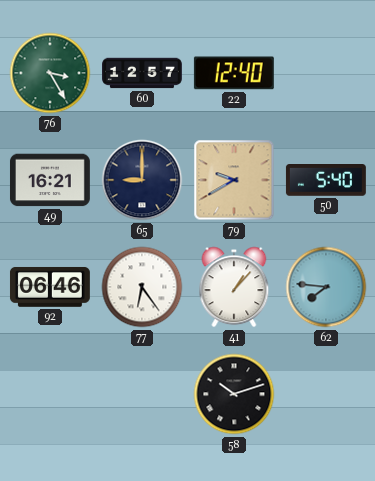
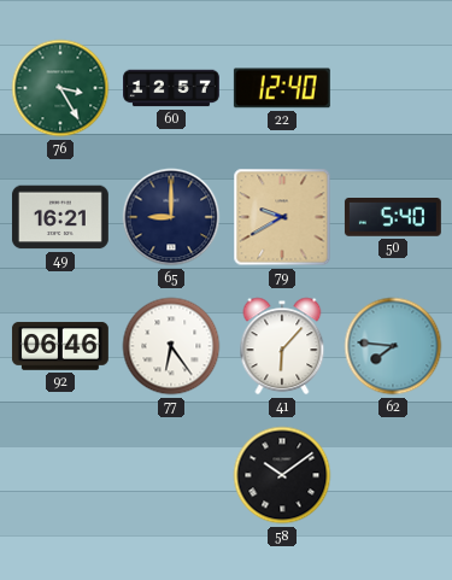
41: 1:07 -> 6:07 (282, 346)
58: 10:12 -> 10:09 (282, 475)
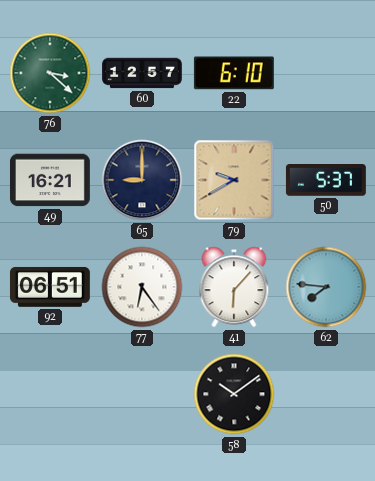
76: 3:25 -> 3:22 (50, 73)
22: 12:40 -> 6:10 (234, 73)
50: 5:40 -> 5:37 (326, 181)
92: 06:46 -> 06:51 (50, 287)
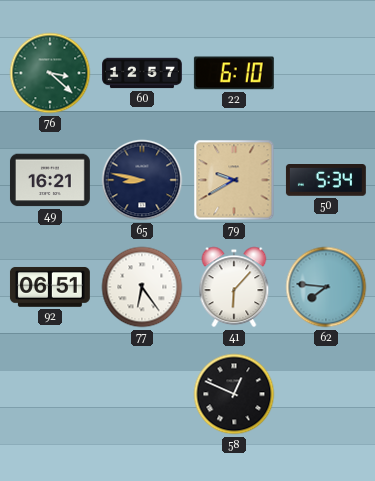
65: 9:00 -> 8:47 (142, 180)
50: 5:37 -> 5:34 (326, 181)
58: 10:09 -> 12:49 (234, 394)
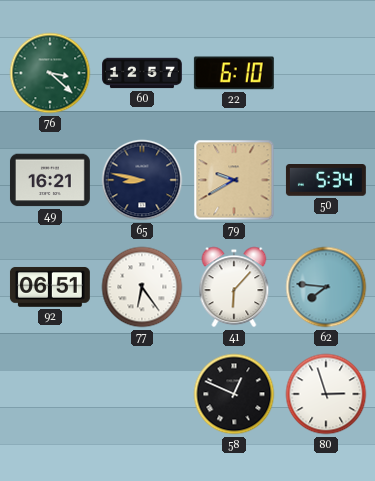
80: none -> 2:57 (326, 394)
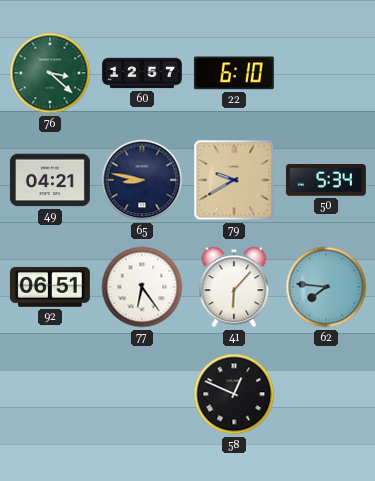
49: 16:21 -> 04:21 (50, 180)
80: 2:57 -> none (326, 394)
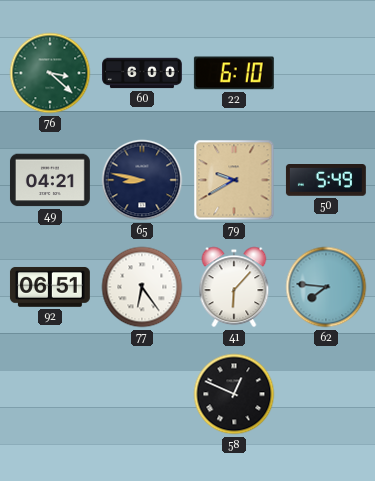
60: 12:57 -> 6:00 (143, 73)
50: 5:34 -> 5:49 (326, 181)
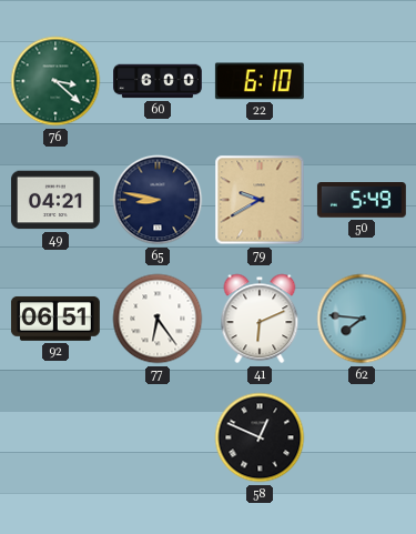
41: 6:07 -> 6:11 (260, 319)
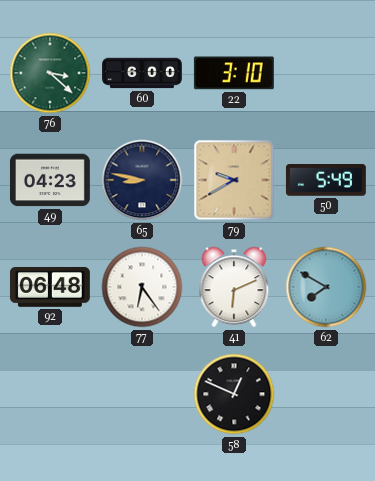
22: 6:10 -> 3:10 (234, 73)
49: 04:21 -> 04:23 (50, 180)
92: 06:51 -> 06:48 (50, 287)
62: 7:46 -> 7:50 (326, 287)
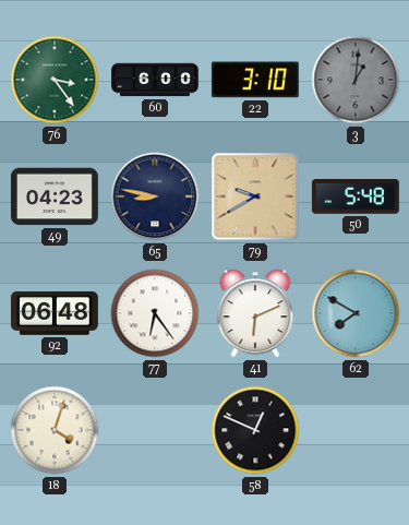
76: 3:22 -> 3:24 (55, 80)
3: none -> 1:01 (356, 80)
50: 5:49 -> 5:48 (356, 198)
18: none -> 4:03 (55, 430)
